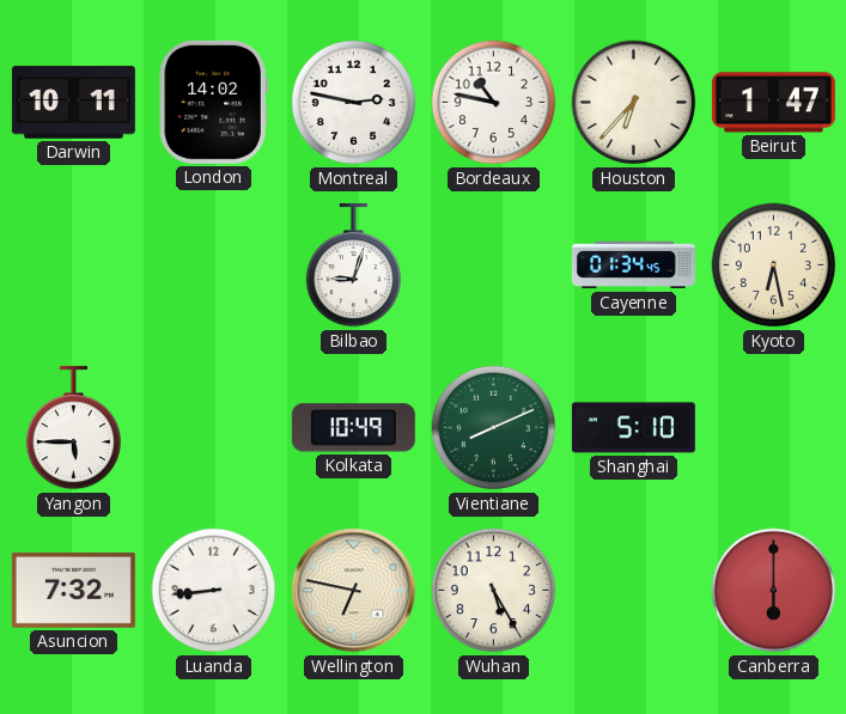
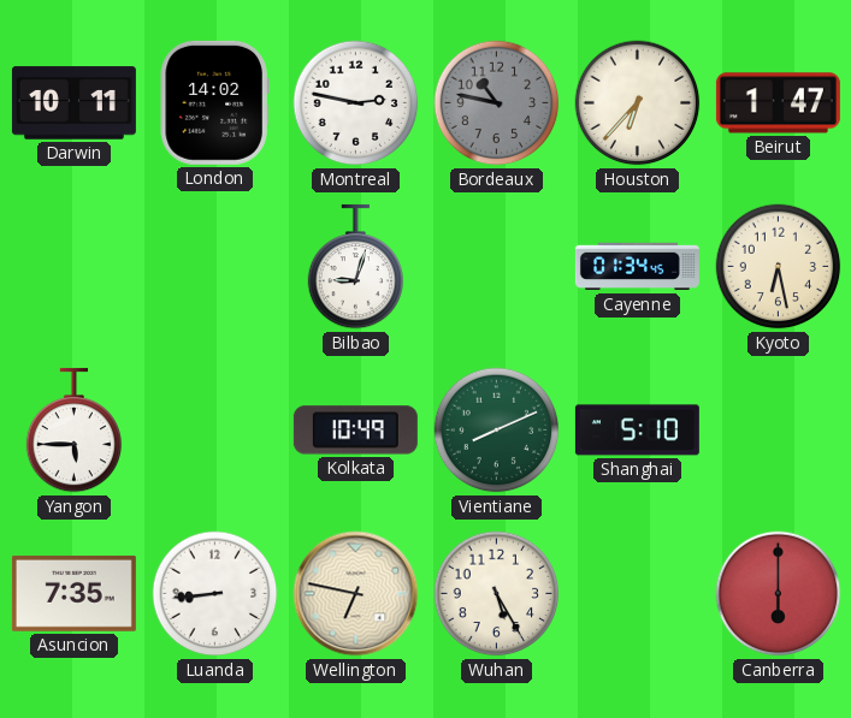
Bordeaux dial: white -> grey (497, 103)
Asuncion: 7:32 -> 7:35 (73, 593)
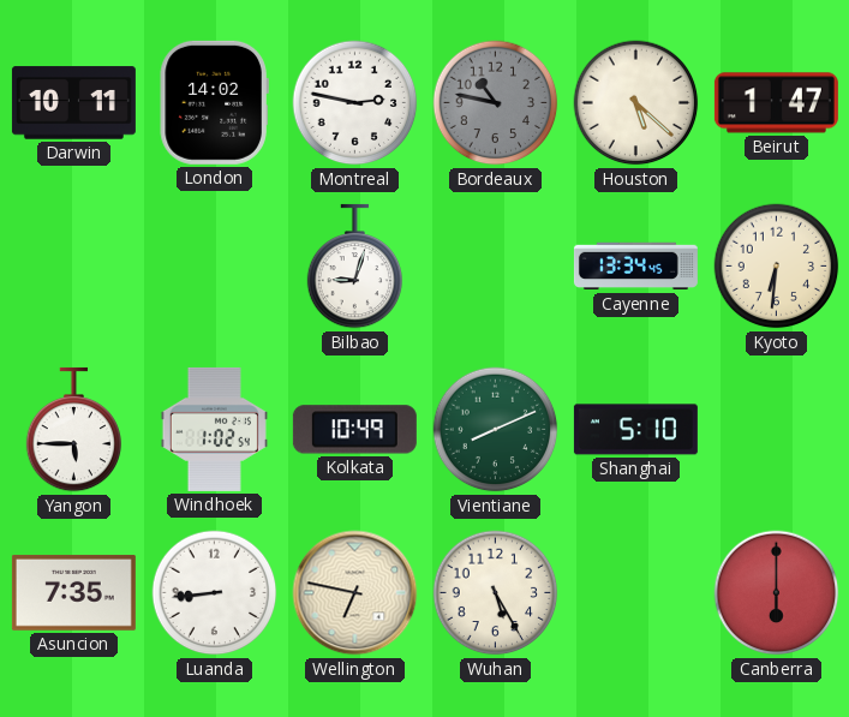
Houston: 6:37 -> 5:22 (636, 103)
Cayenne: 01:34 -> 13:34 (635, 267)
Kyoto: 6:28 -> 6:31 (777, 267)
Windhoek: none -> 1:02 (214, 429)
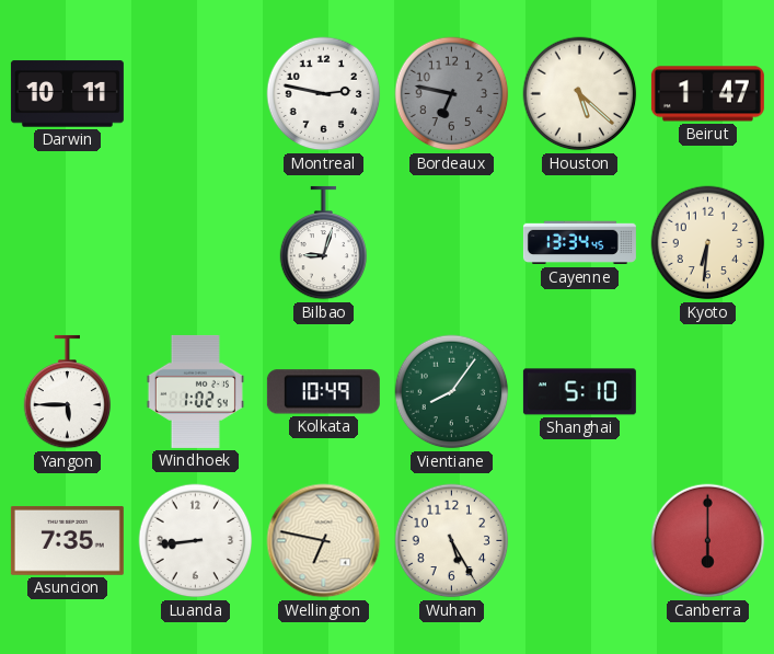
London: 14:02 -> none (214, 102)
Bordeaux: 10:47 -> 6:47 (452, 94)
Vientiane: 8:11 -> 8:06 (452, 392)
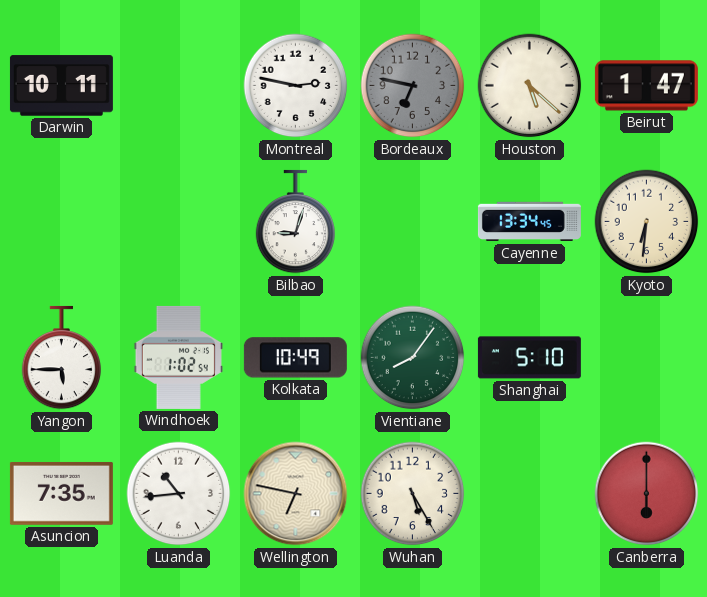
Luanda: 8:44 -> 10:44 (179, 494)
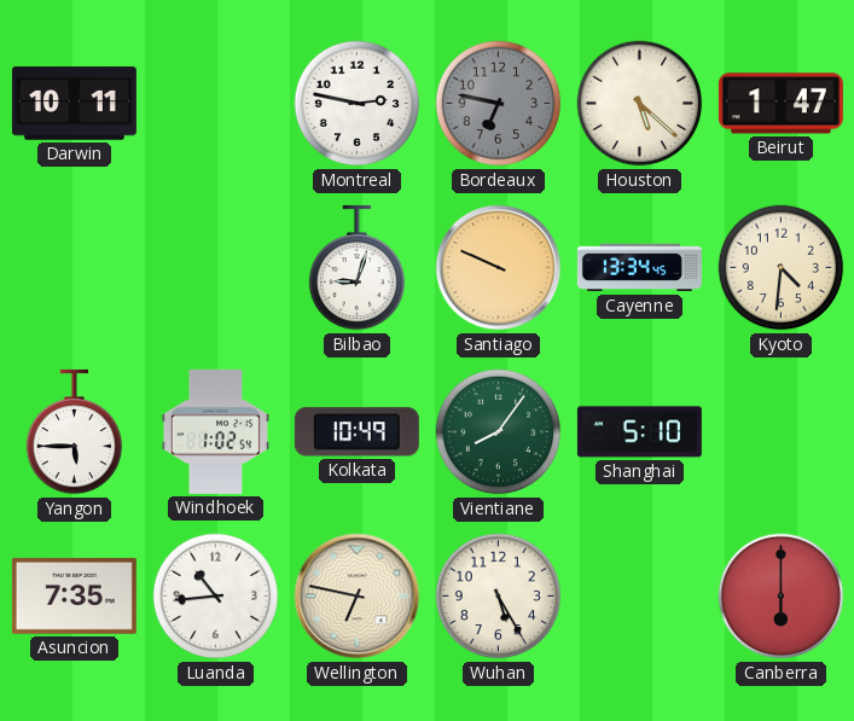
Santiago: none -> 9:49 (499, 268)
Kyoto: 6:31 -> 4:31 (782, 268)
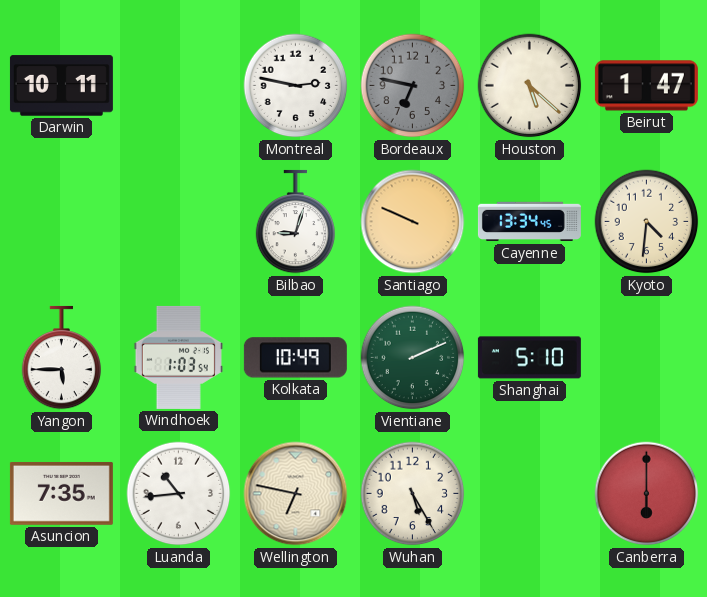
Windhoek: 1:02 -> 1:03 (178, 357)
Vientiane: 8:06 -> 2:11 (413, 358)
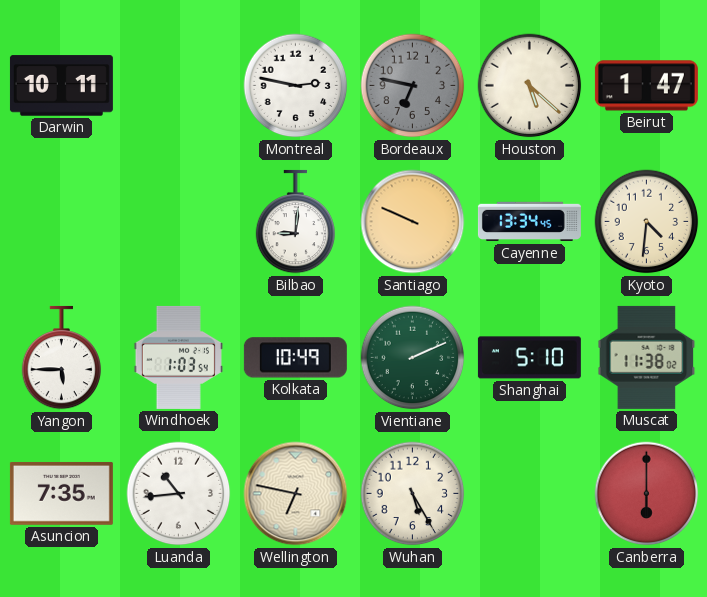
Bilbao: 9:03 -> 9:01 (296, 222)
Muscat: none -> 11:38 (647, 357)
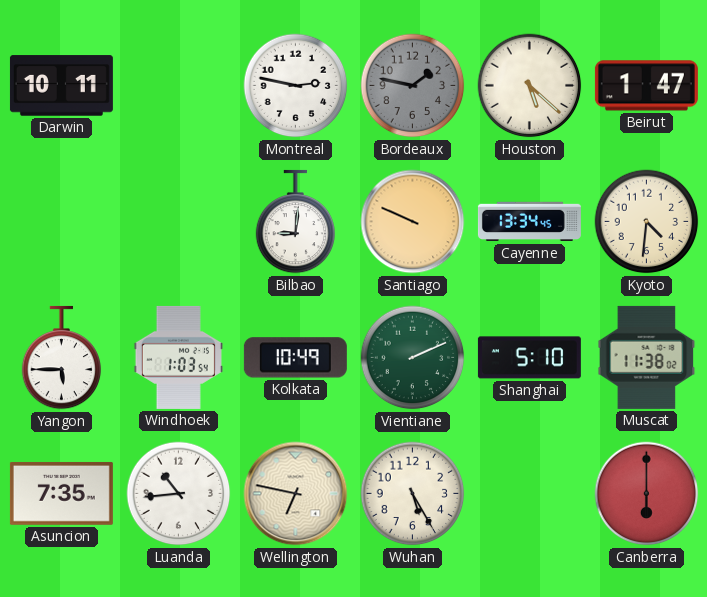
Bordeaux: 6:47 -> 1:47 (413, 86)
